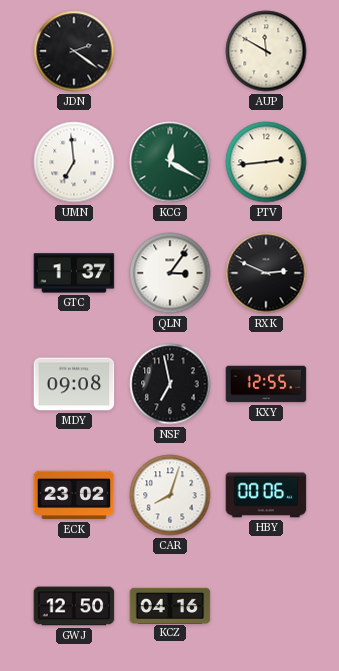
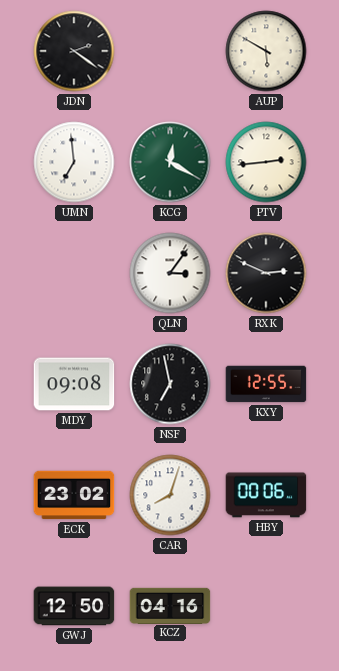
AUP: 11:50 -> 5:50 (266, 51)
GTC: 1:37 -> none (74, 273)
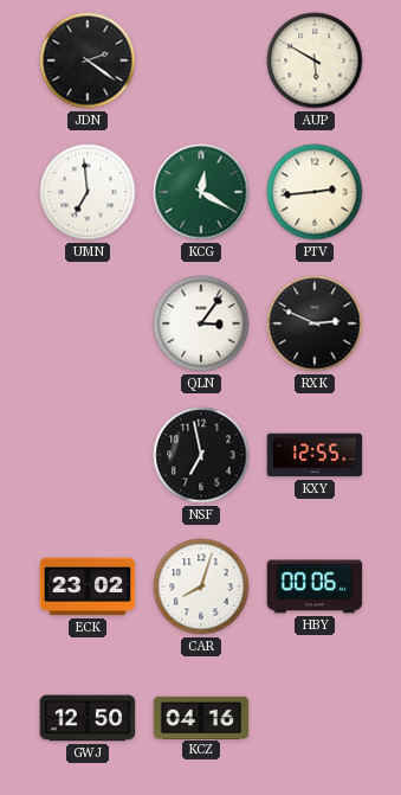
MDY: 09:08 -> none (74, 384)
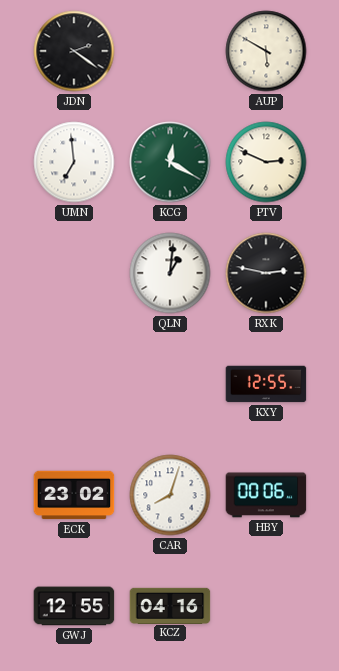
PTV: 2:44 -> 2:49 (266, 162)
QLN: 3:06 -> 1:01 (170, 273)
RXK: 2:49 -> 2:47 (266, 273)
NSF: 6:58 -> none (201, 455)
GWJ: 12:50 -> 12:55 (74, 606)
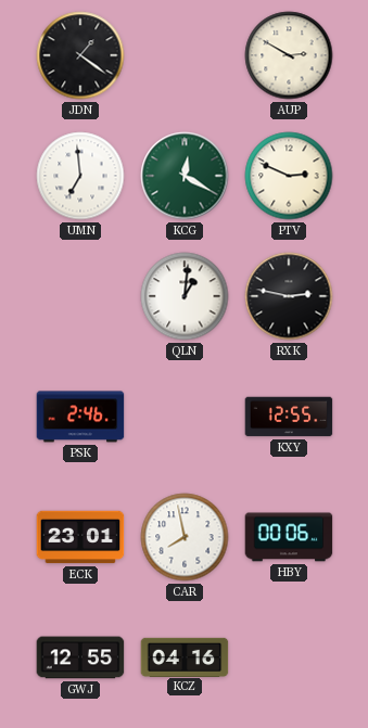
JDN: 2:21 -> 1:21 (80, 55)
AUP: 5:50 -> 2:50 (289, 55)
PSK: none -> 2:46 (80, 417)
ECK: 23:02 -> 23:01 (80, 537)
CAR: 8:03 -> 7:58 (185, 537)
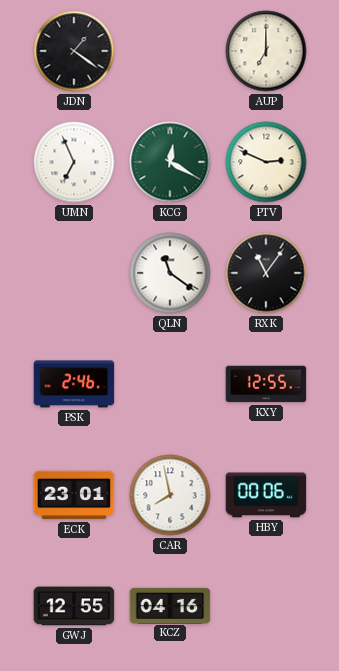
AUP: 2:50 -> 7:00 (266, 51)
UMN: 6:59 -> 6:56 (74, 162)
QLN: 1:01 -> 11:21 (170, 273)
RXK: 2:47 -> 11:06 (266, 273)
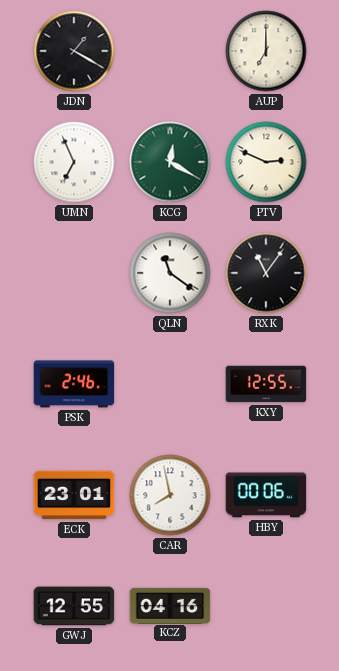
JDN: 1:21 -> 1:20 (74, 51)
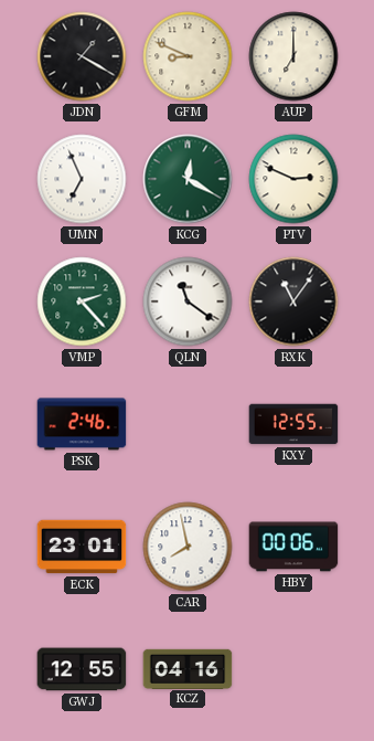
GFM: none -> 8:49 (188, 56)
VMP: none -> 2:23 (82, 301)
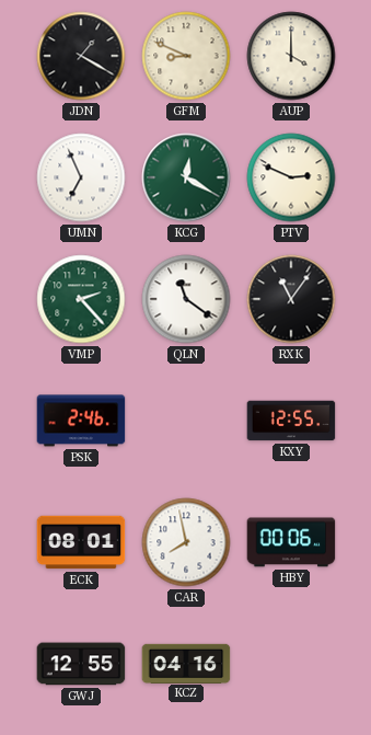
AUP: 7:00 -> 4:00 (291, 56)
ECK: 23:01 -> 08:01 (81, 542)
